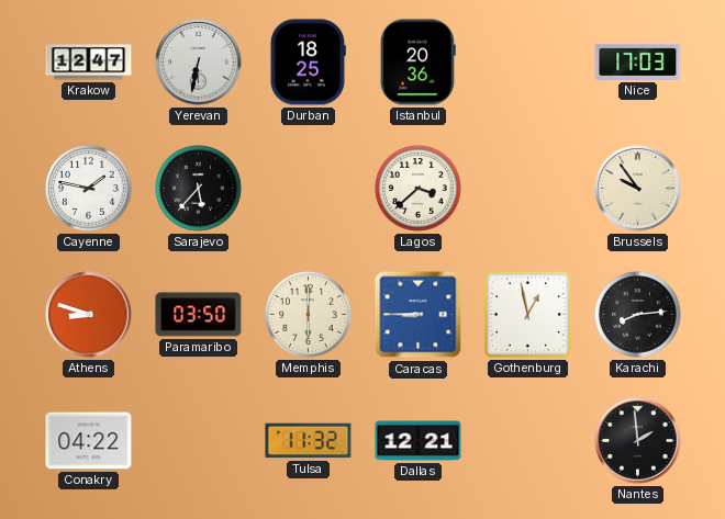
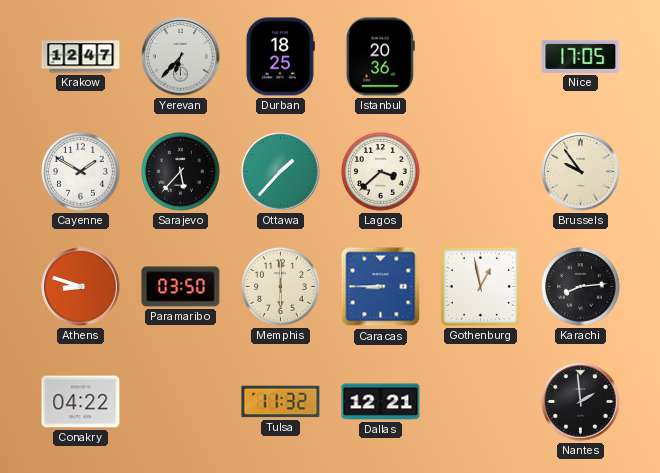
Yerevan: 6:32 -> 6:37 (181, 57)
Nice: 17:03 -> 17:05 (581, 56)
Cayenne: 1:47 -> 1:50 (81, 172)
Ottawa: none -> 1:37 (281, 172)
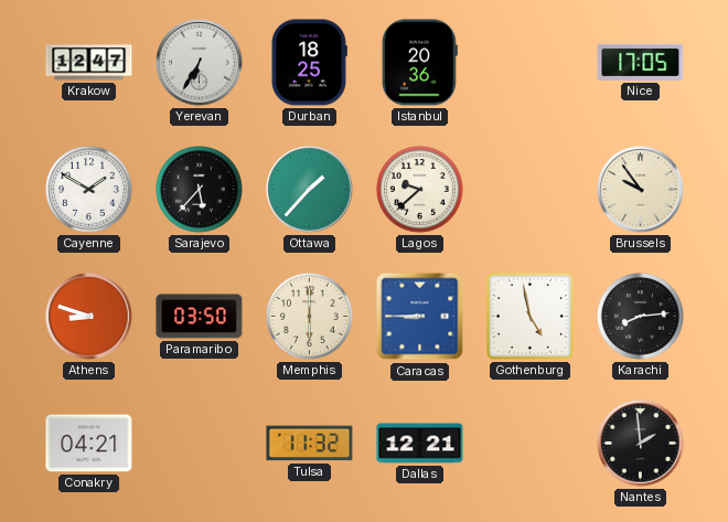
Yerevan: 6:37 -> 6:35 (200, 63)
Lagos: 3:38 -> 9:38 (420, 190)
Gothenburg: 12:58 -> 4:58 (529, 316)
Conakry: 04:22 -> 04:21 (89, 444)
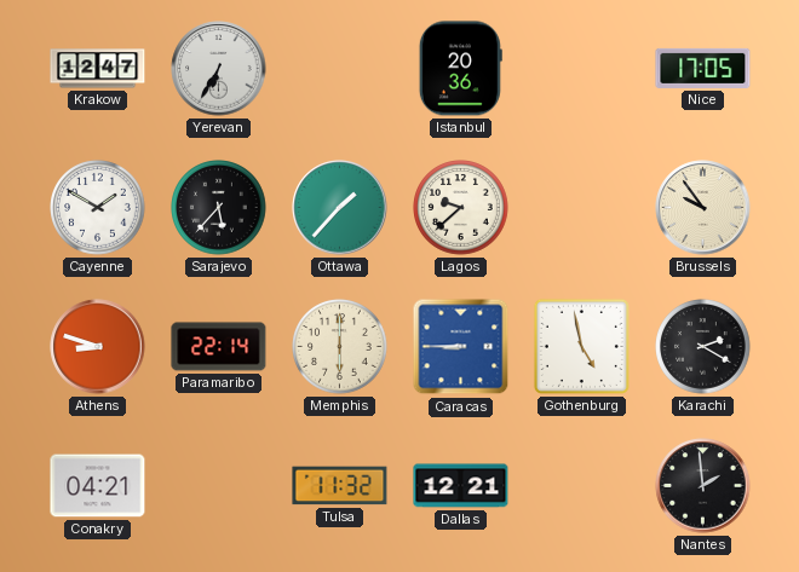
Durban: 18:25 -> none (309, 63)
Paramaribo: 03:50 -> 22:14 (219, 347)
Karachi: 8:14 -> 2:20 (703, 347)
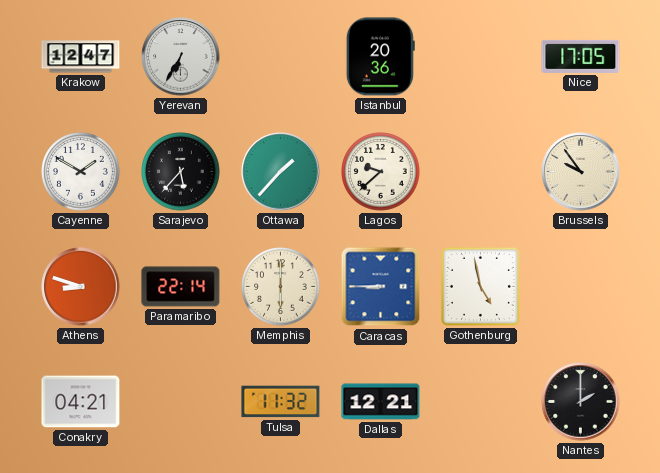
Karachi: 2:20 -> none (703, 347)
Nantes: 1:59 -> 2:00 (581, 402)
